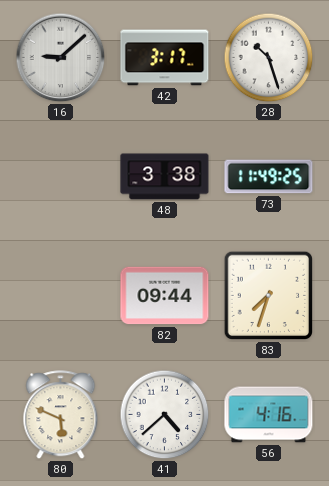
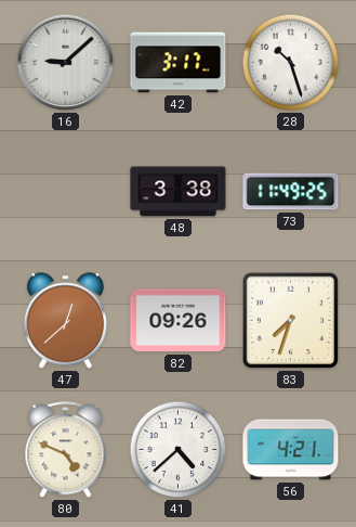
47: none -> 12:38 (65, 321)
82: 09:44 -> 09:26 (179, 321)
80: 5:49 -> 4:49 (66, 450)
56: 4:16 -> 4:21 (291, 450)
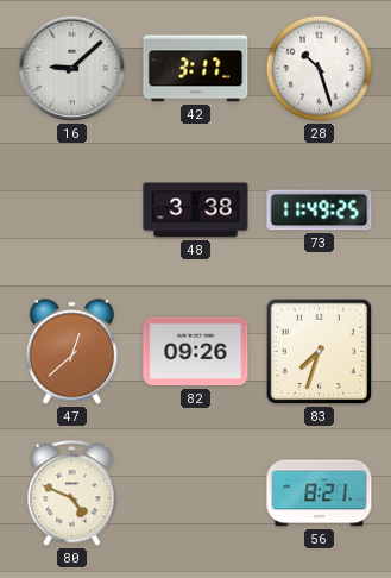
41: 4:38 -> none (179, 450)
56: 4:21 -> 8:21 (320, 494)
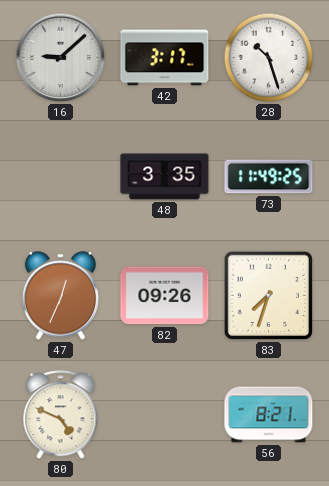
48: 3:38 -> 3:35 (165, 177)
47: 12:38 -> 12:34 (60, 296)
